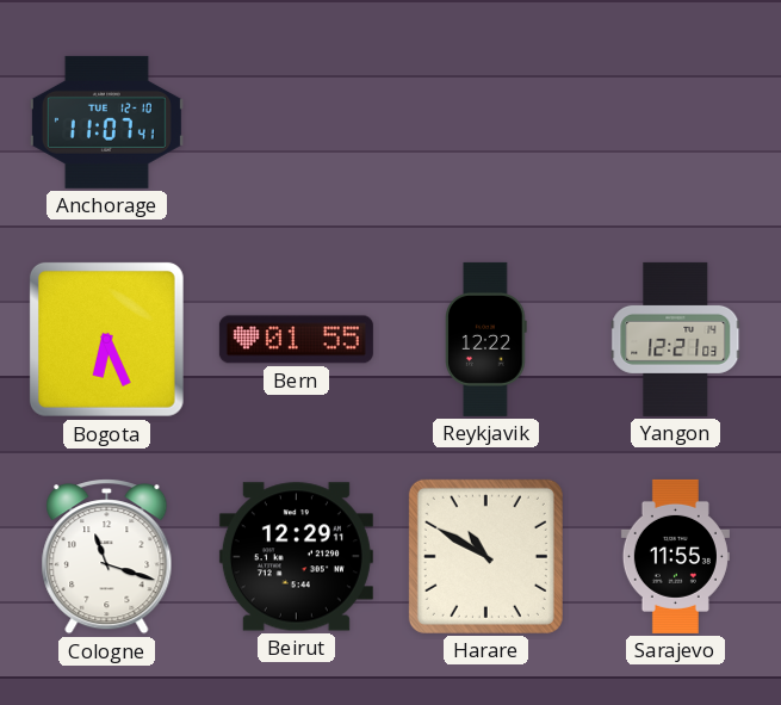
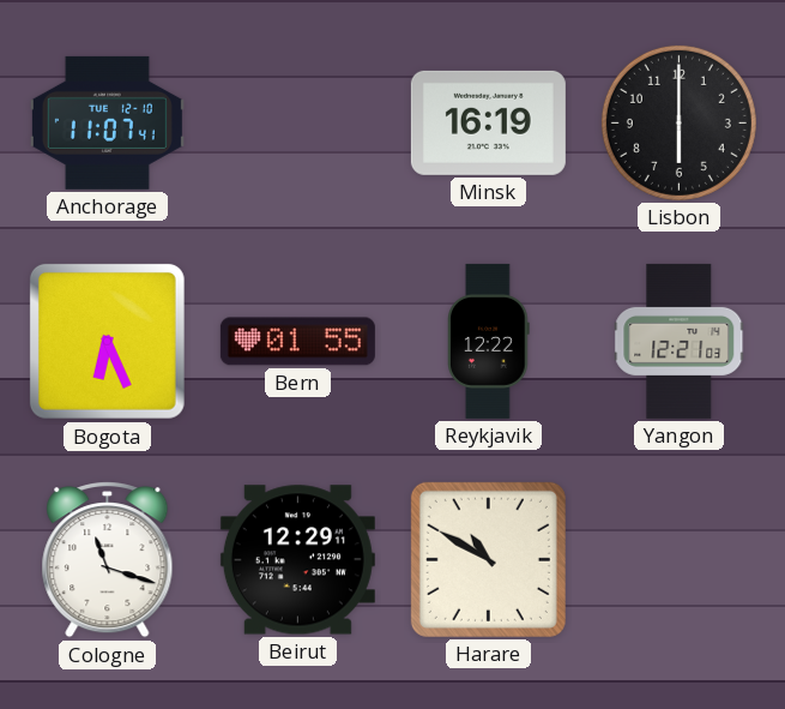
Minsk: none -> 16:19 (488, 122)
Lisbon: none -> 6:00 (678, 122)
Sarajevo: 11:55 -> none (675, 556)
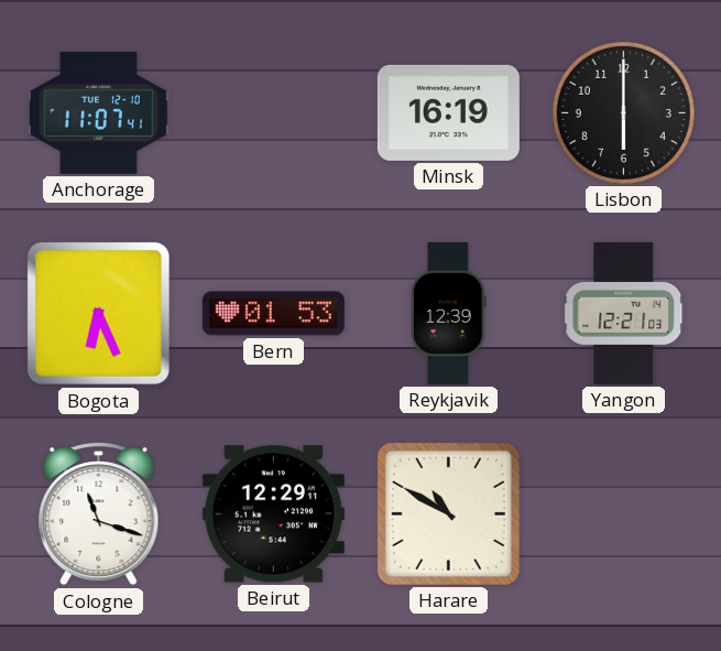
Bern: 01:55 -> 01:53 (273, 314)
Reykjavik: 12:22 -> 12:39 (449, 313)
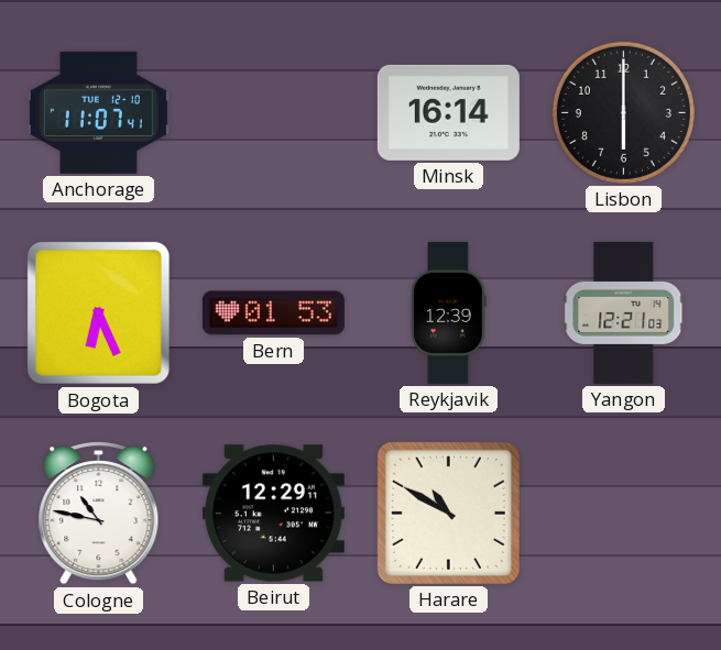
Minsk: 16:19 -> 16:14 (448, 112)
Cologne: 11:18 -> 10:47 (99, 514)
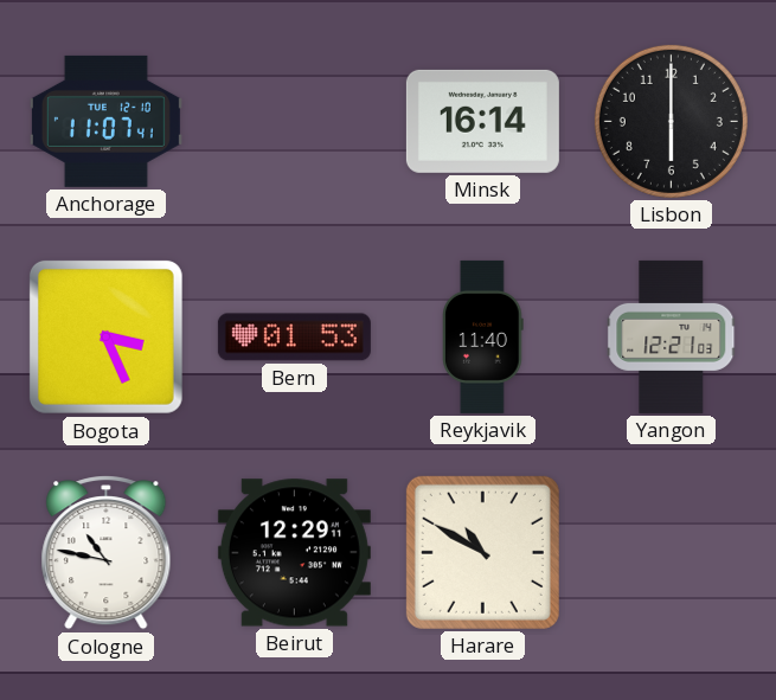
Bogota: 6:26 -> 3:26 (105, 336)
Reykjavik: 12:39 -> 11:40 (483, 336)
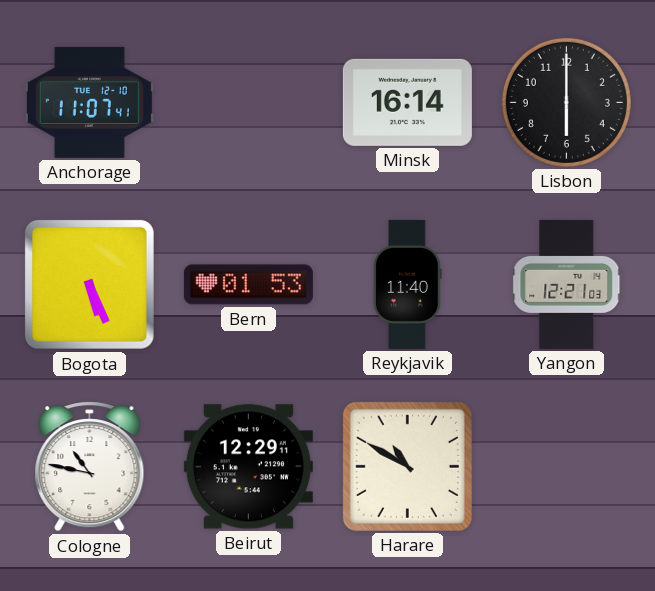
Bogota: 3:26 -> 5:26 (89, 284)
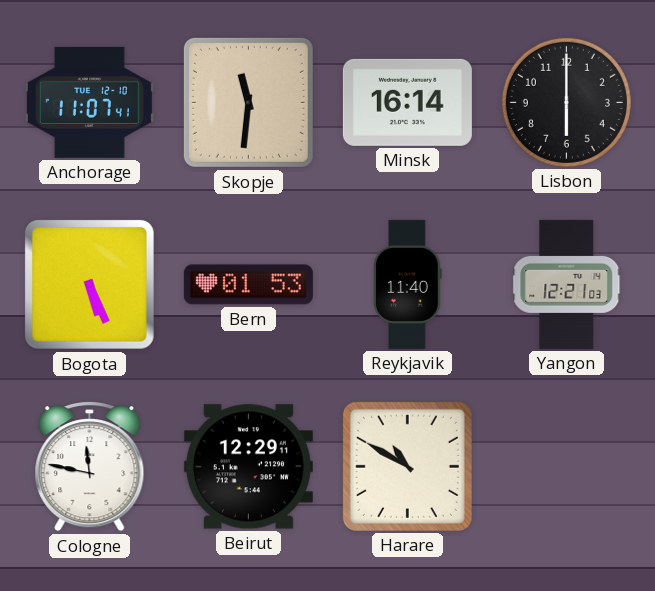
Skopje: none -> 11:31 (248, 102)
Cologne: 10:47 -> 11:47 (90, 467)
